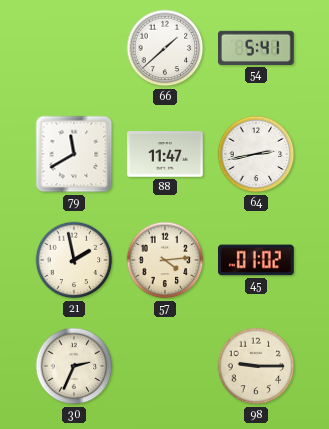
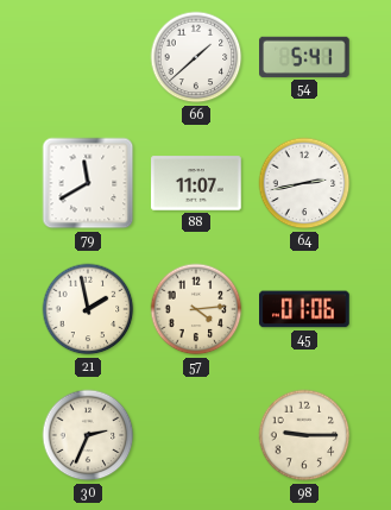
88: 11:47 -> 11:07 (196, 183)
45: 01:02 -> 01:06 (305, 309)
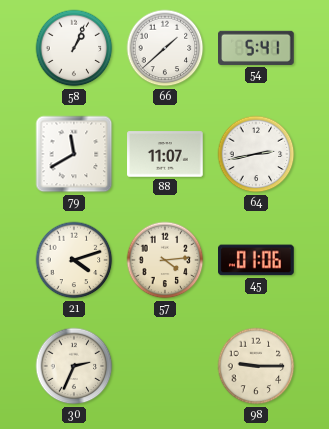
58: none -> 1:04 (74, 48)
21: 1:58 -> 4:12 (74, 260)
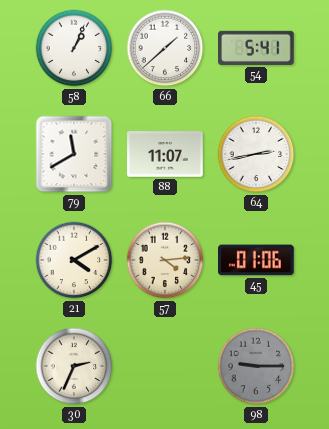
21: 4:12 -> 4:10 (74, 260)
98 dial: cream -> grey (256, 366)
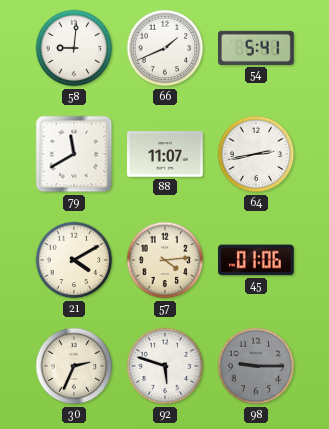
58: 1:04 -> 9:01 (74, 48)
66: 1:38 -> 1:41 (165, 48)
92: none -> 5:48 (165, 366)
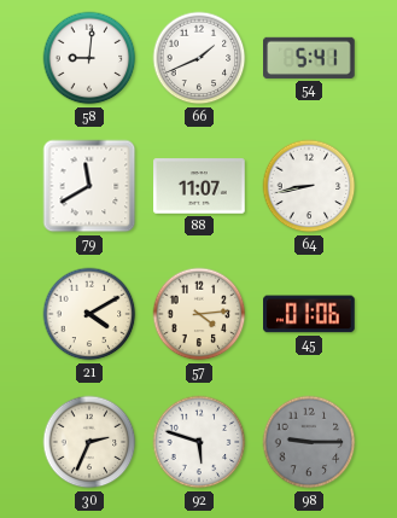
64: 2:43 -> 8:43 (309, 186)
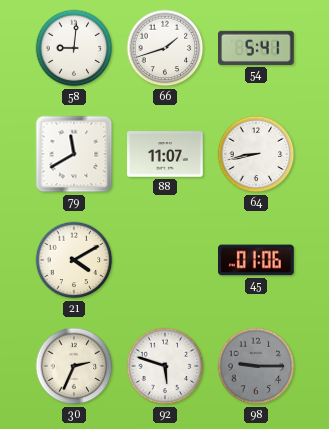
66: 1:41 -> 1:42 (165, 48)
57: 4:14 -> none (199, 314)
